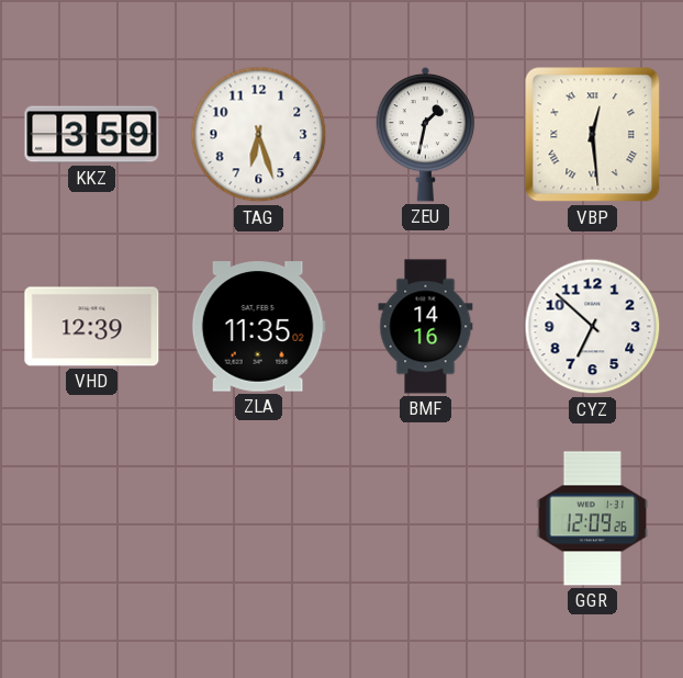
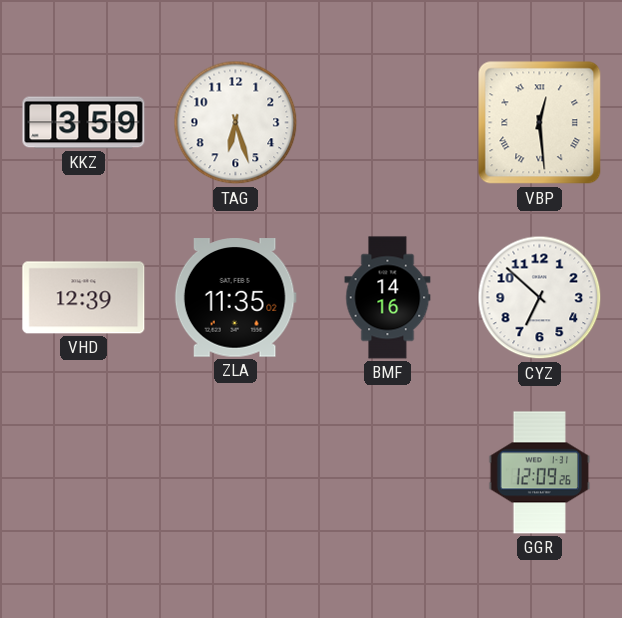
ZEU: 1:32 -> none (426, 134)
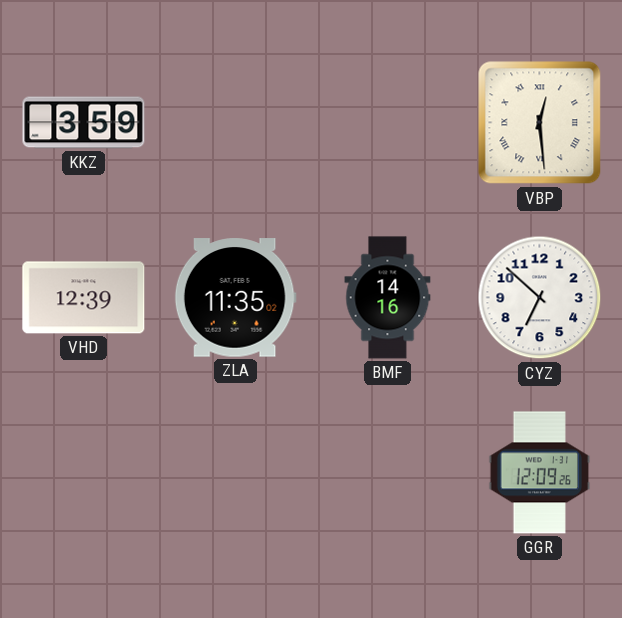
TAG: 6:27 -> none (236, 123)
